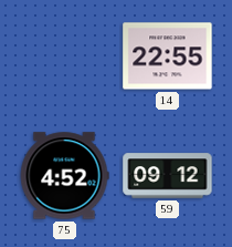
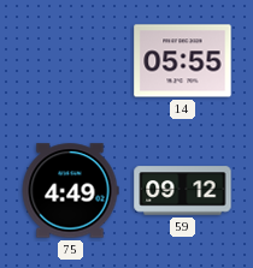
14: 22:55 -> 05:55 (183, 61)
75: 4:52 -> 4:49 (70, 191)
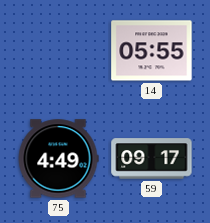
59: 09:12 -> 09:17 (152, 159)
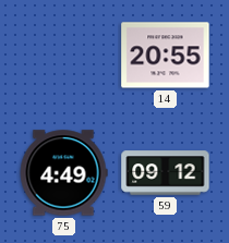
14: 05:55 -> 20:55 (166, 56)
59: 09:17 -> 09:12 (166, 173)
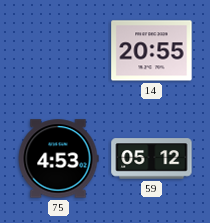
75: 4:49 -> 4:53 (58, 159)
59: 09:12 -> 05:12 (152, 159)
